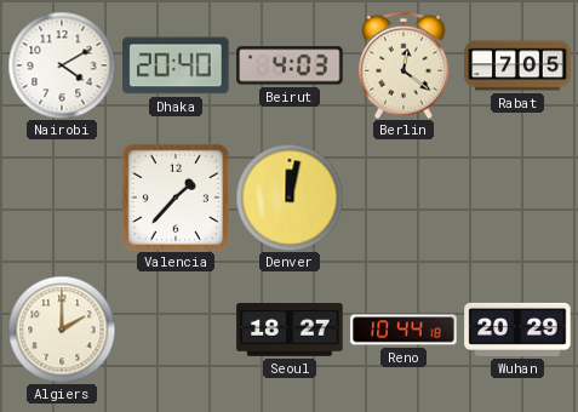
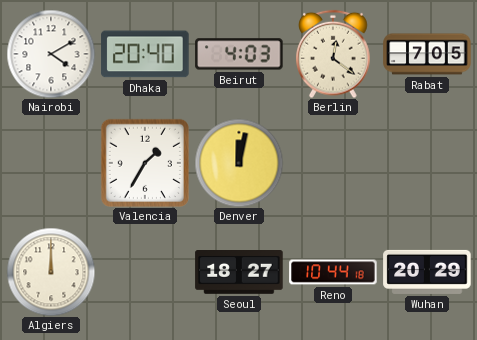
Valencia: 1:37 -> 1:35 (145, 163)
Algiers: 2:00 -> 12:00 (51, 272)
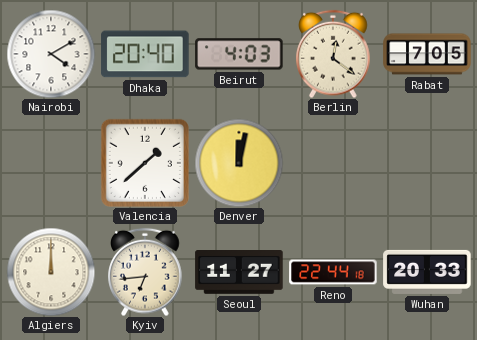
Valencia: 1:35 -> 1:38 (145, 163)
Kyiv: none -> 6:44 (145, 272)
Seoul: 18:27 -> 11:27 (239, 273)
Reno: 10:44 -> 22:44 (333, 272)
Wuhan: 20:29 -> 20:33 (427, 272)
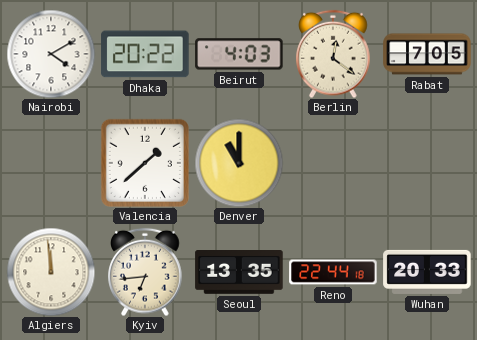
Dhaka: 20:40 -> 20:22 (145, 54)
Denver: 12:02 -> 11:00 (239, 163)
Algiers: 12:00 -> 11:59 (51, 272)
Seoul: 11:27 -> 13:35 (239, 273)
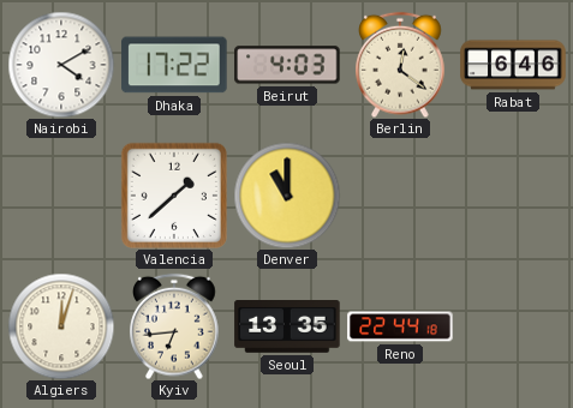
Dhaka: 20:22 -> 17:22 (174, 65)
Rabat: 7:05 -> 6:46 (513, 65)
Algiers: 11:59 -> 12:03 (61, 326)
Wuhan: 20:33 -> none (427, 272)
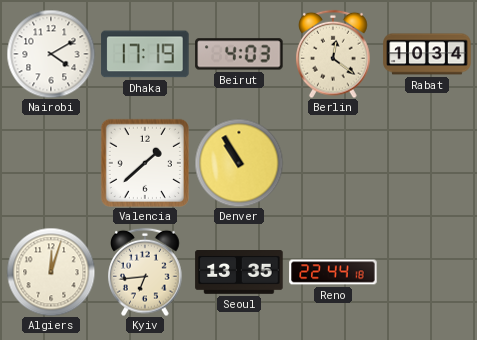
Dhaka: 17:22 -> 17:19 (145, 54)
Rabat: 6:46 -> 10:34 (427, 54)
Denver: 11:00 -> 10:55 (239, 163)
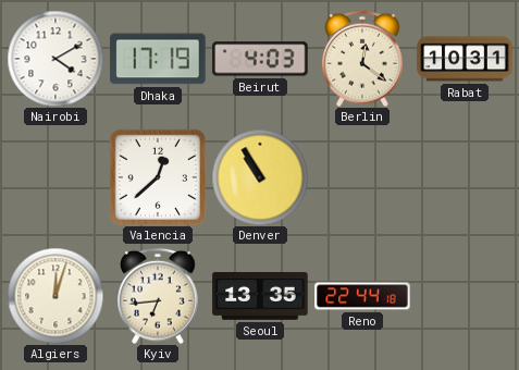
Rabat: 10:34 -> 10:31 (465, 59)
Valencia: 1:38 -> 12:38 (158, 177)
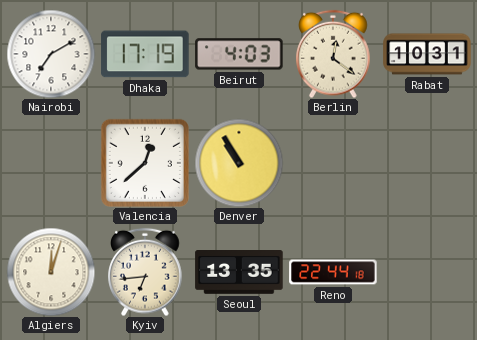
Nairobi: 4:10 -> 7:10 (51, 54)
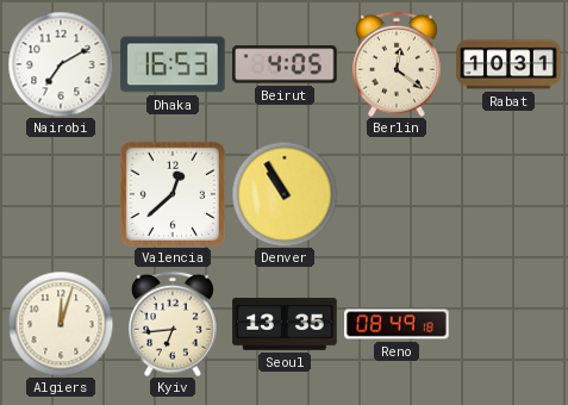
Dhaka: 17:19 -> 16:53 (173, 64)
Beirut: 4:03 -> 4:05 (285, 64)
Reno: 22:44 -> 08:49 (397, 324)
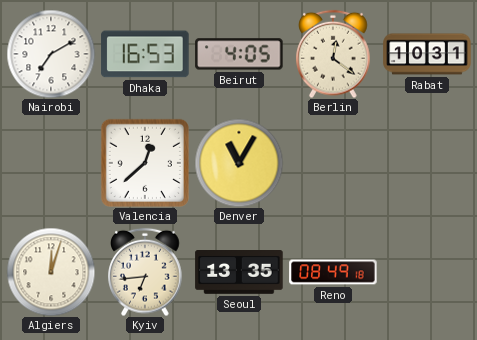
Denver: 10:55 -> 11:05 (239, 163)
